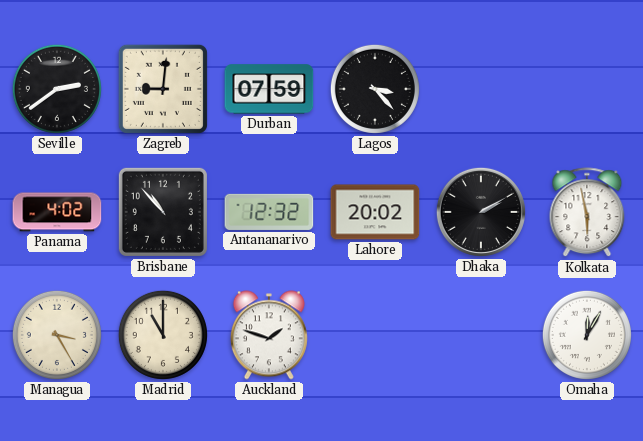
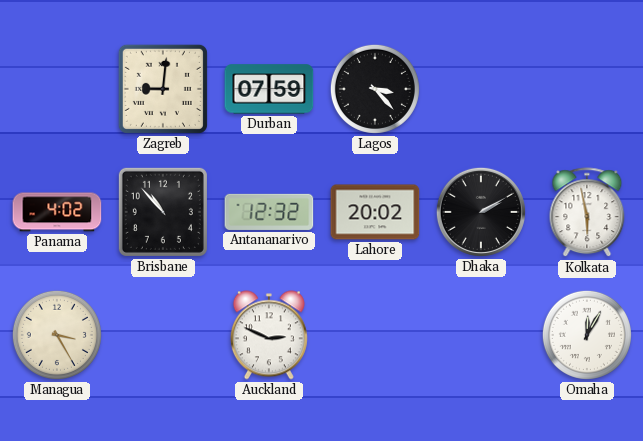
Seville: 2:39 -> none (57, 89)
Madrid: 11:00 -> none (163, 335)
Auckland: 1:48 -> 2:49 (269, 335)
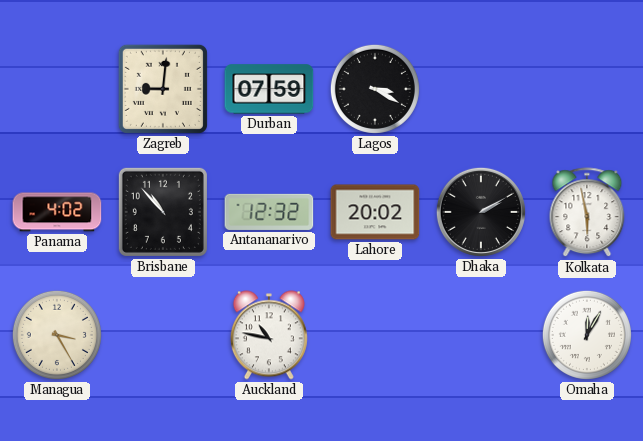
Lagos: 3:23 -> 3:20 (375, 89)
Auckland: 2:49 -> 10:47 (269, 335)
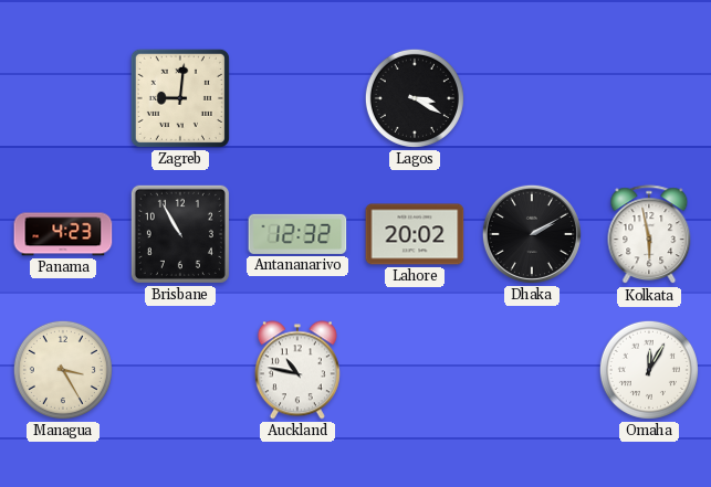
Durban: 07:59 -> none (269, 89)
Panama: 4:02 -> 4:23 (63, 234)
Brisbane: 10:53 -> 10:55 (180, 234)
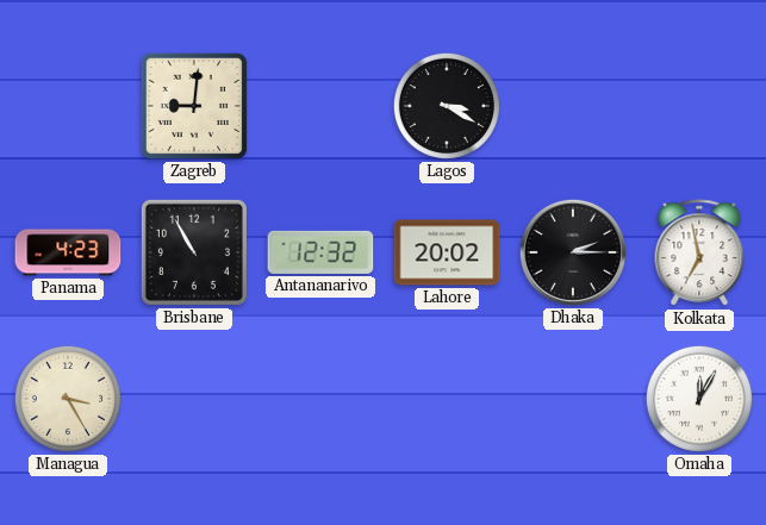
Dhaka: 2:10 -> 2:15 (573, 252)
Kolkata: 5:58 -> 6:58 (699, 254)
Auckland: 10:47 -> none (297, 370)
